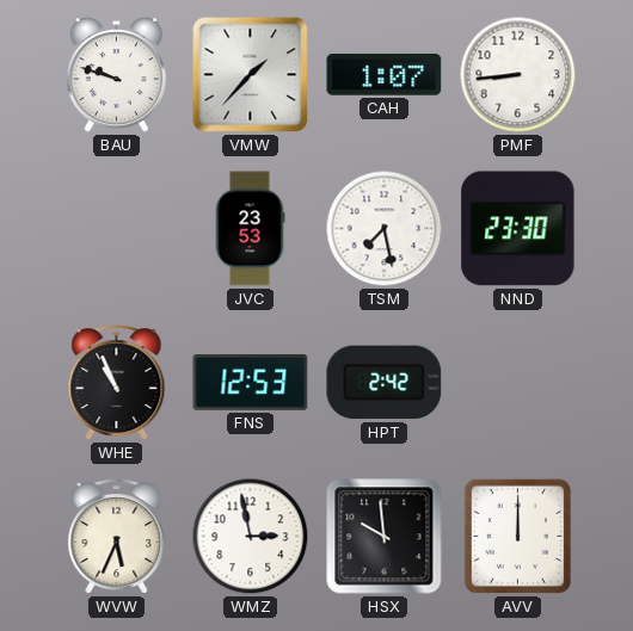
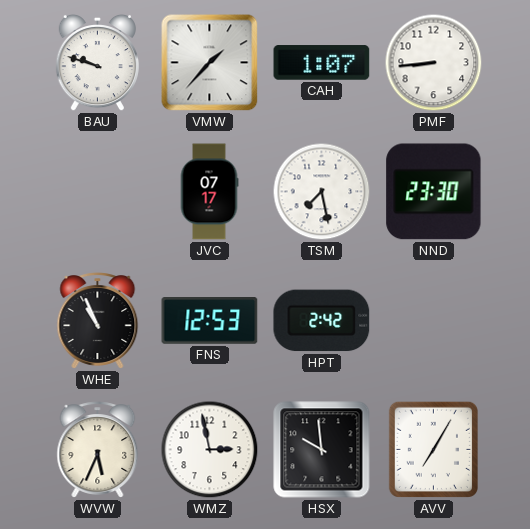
JVC: 23:53 -> 07:17 (209, 192)
AVV: 12:00 -> 7:05 (433, 449)
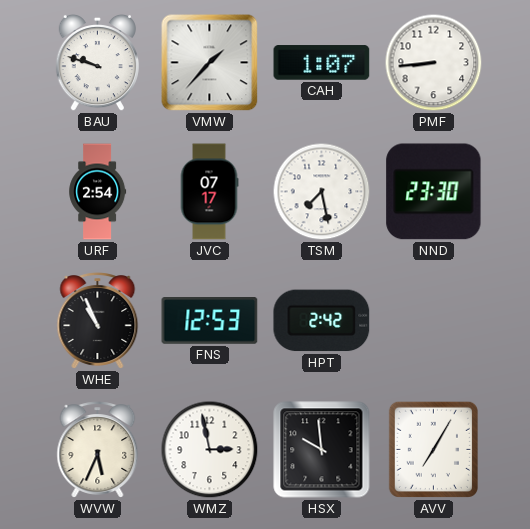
URF: none -> 2:54 (98, 192)
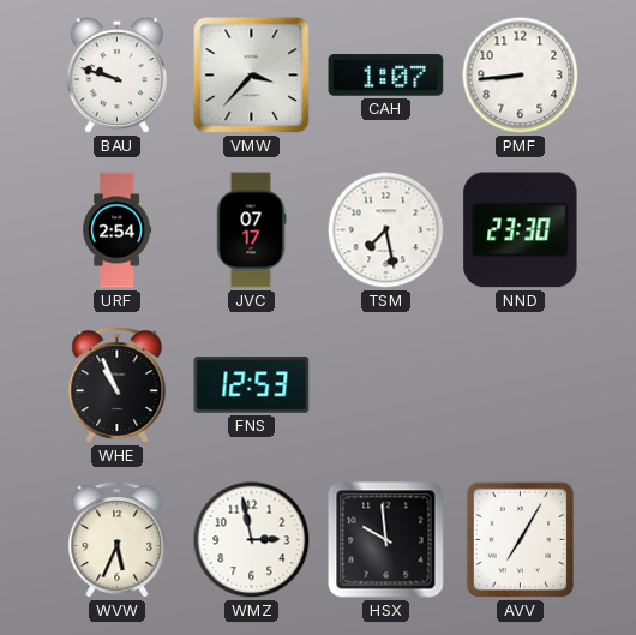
VMW: 1:37 -> 3:37 (252, 76)
HPT: 2:42 -> none (322, 321)
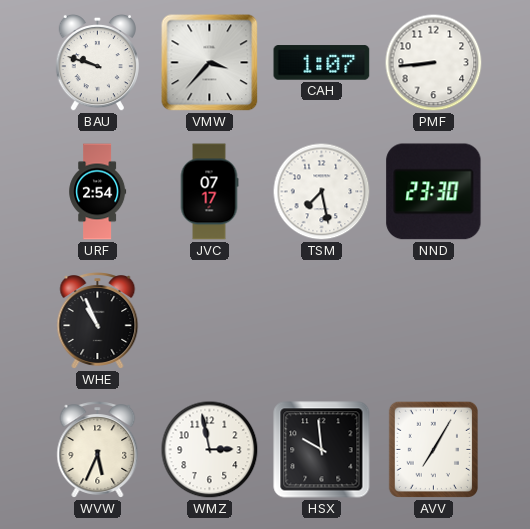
FNS: 12:53 -> none (252, 385)
